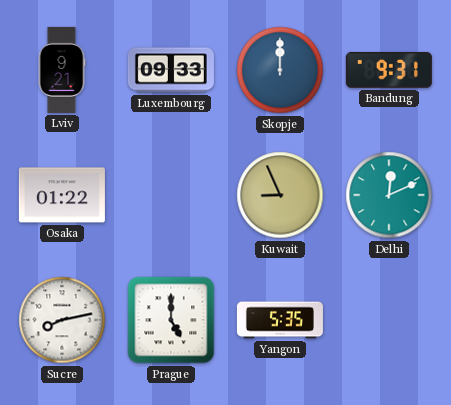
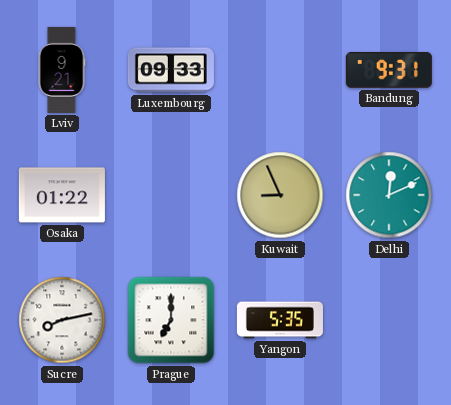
Skopje: 12:00 -> none (280, 70)
Prague: 5:00 -> 7:00 (171, 320)
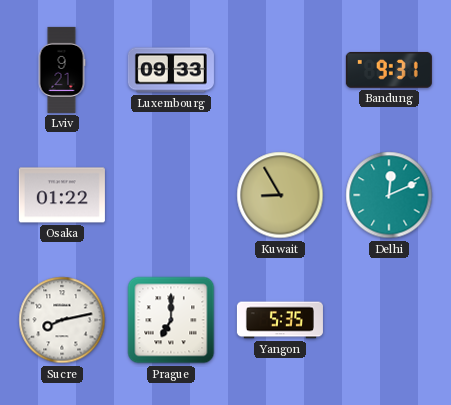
Kuwait: 8:56 -> 8:55 (280, 195)
